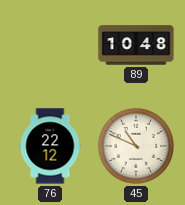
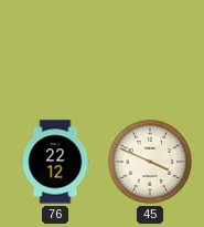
89: 10:48 -> none (136, 45)
45: 10:49 -> 3:49 (150, 162)
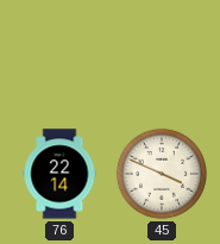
76: 22:12 -> 22:14 (59, 174)
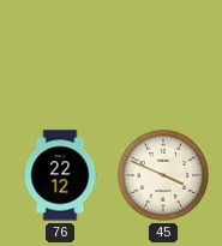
76: 22:14 -> 22:12 (60, 175)
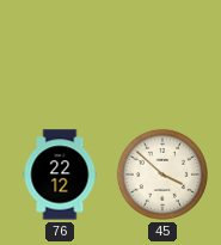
45: 3:49 -> 3:52 (162, 174)
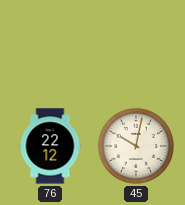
45: 3:52 -> 10:02 (136, 146)
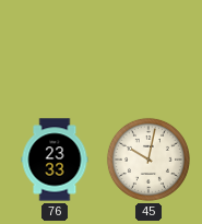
76: 22:12 -> 23:33 (55, 160)
